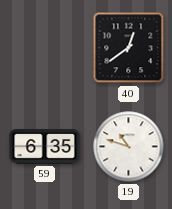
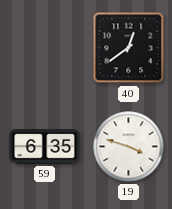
19: 10:48 -> 3:48 (129, 147)
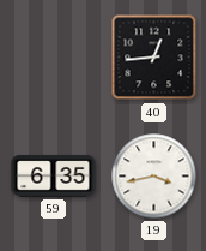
40: 12:39 -> 12:44 (154, 58)
19: 3:48 -> 3:43 (154, 177)
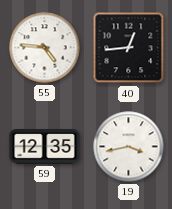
55: none -> 4:46 (45, 48)
59: 6:35 -> 12:35 (45, 147)
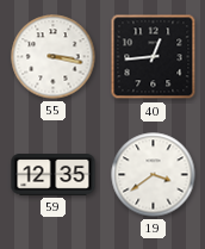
55: 4:46 -> 3:17 (54, 57)
19: 3:43 -> 3:39 (154, 175)
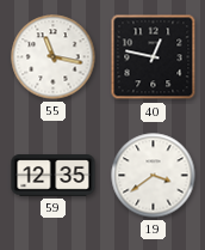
55: 3:17 -> 11:17 (54, 57)
40: 12:44 -> 12:47 (154, 57)
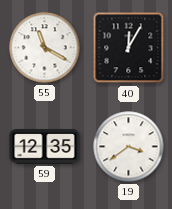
55: 11:17 -> 11:20 (45, 48)
40: 12:47 -> 12:05 (129, 48)
